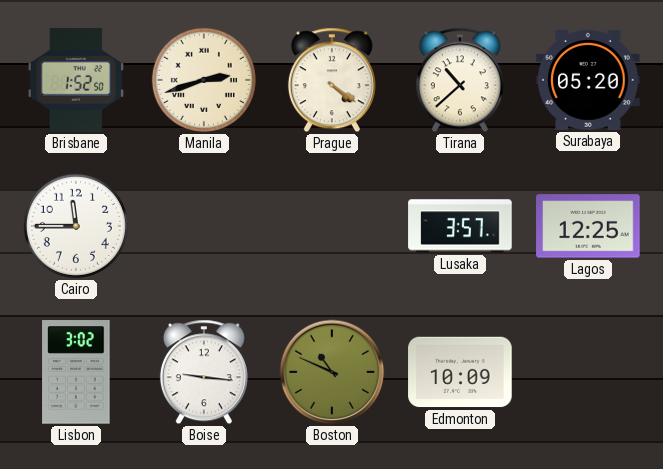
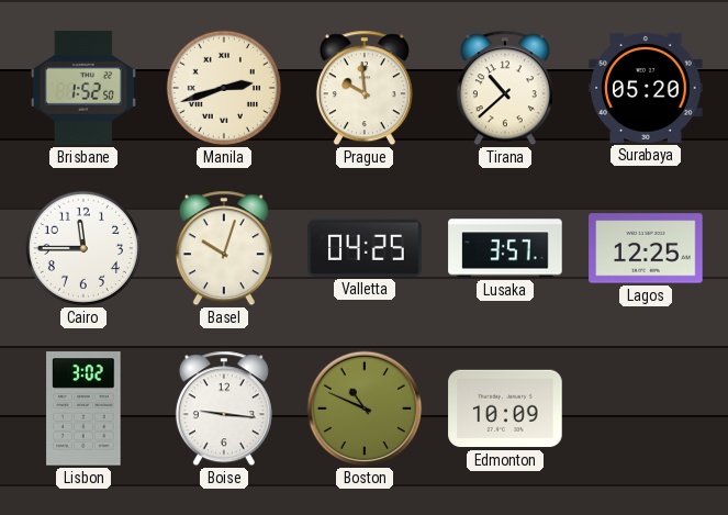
Prague: 4:21 -> 9:59 (365, 88)
Basel: none -> 10:03 (224, 248)
Valletta: none -> 04:25 (365, 248)
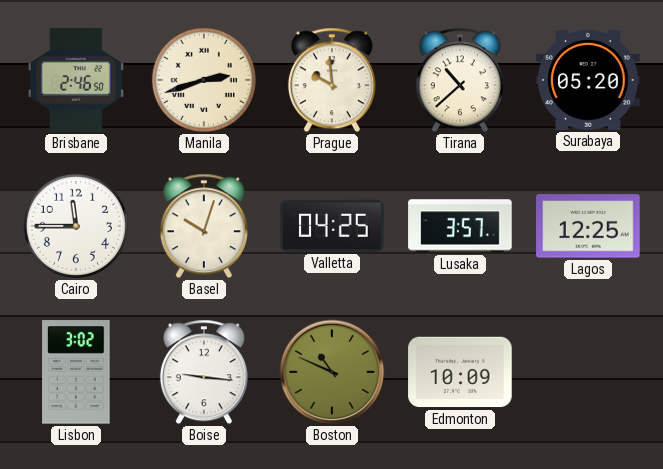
Brisbane: 1:52 -> 2:46 (76, 80)
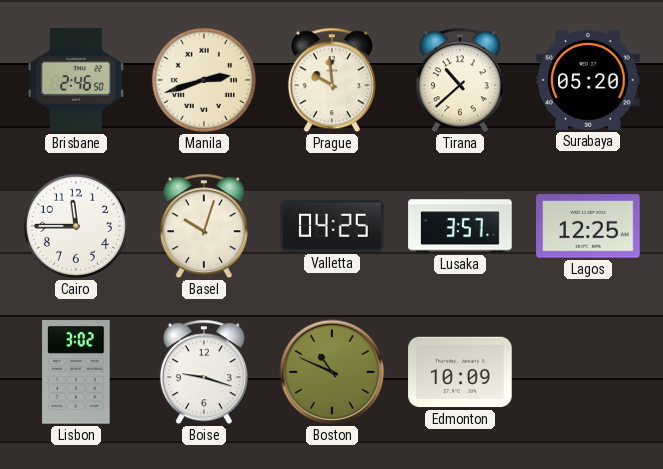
Boise: 9:16 -> 9:18 (204, 372)
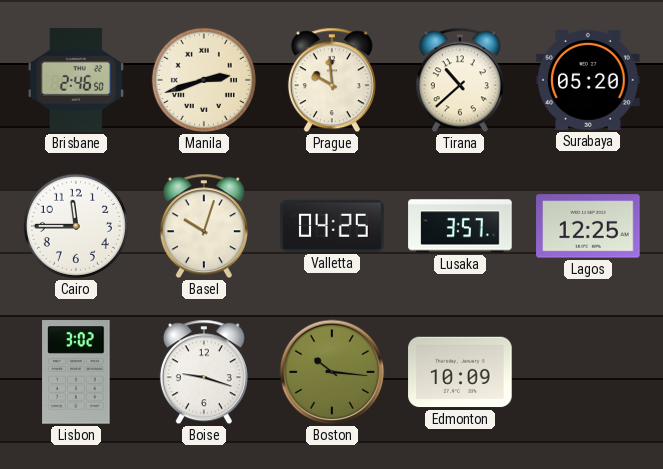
Boston: 10:49 -> 10:16 (332, 372)
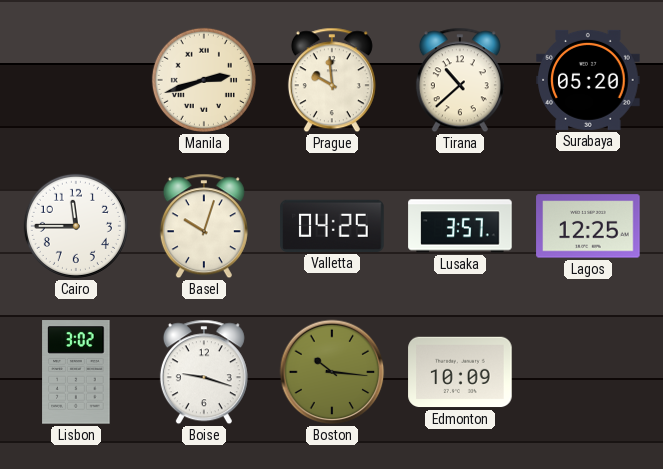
Brisbane: 2:46 -> none (76, 80)
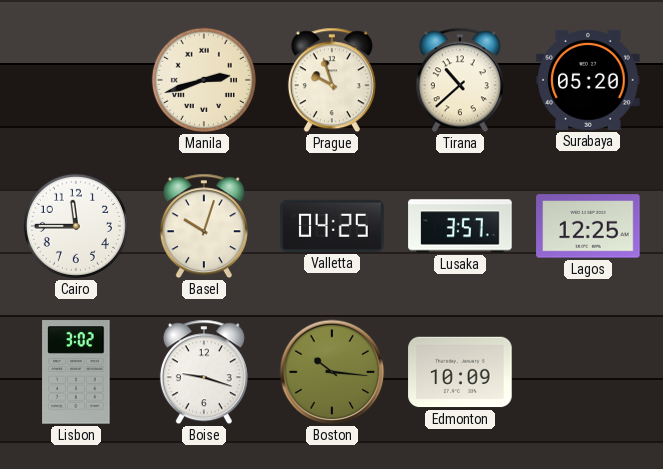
Prague: 9:59 -> 9:57 (332, 80)
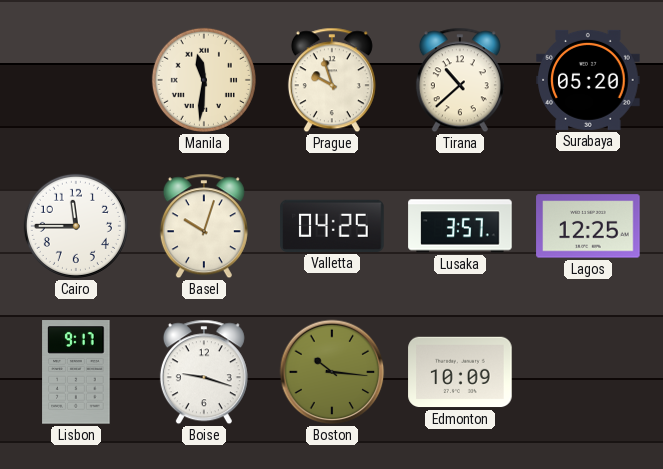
Manila: 2:42 -> 11:31 (204, 80)
Lisbon: 3:02 -> 9:17 (76, 372)
